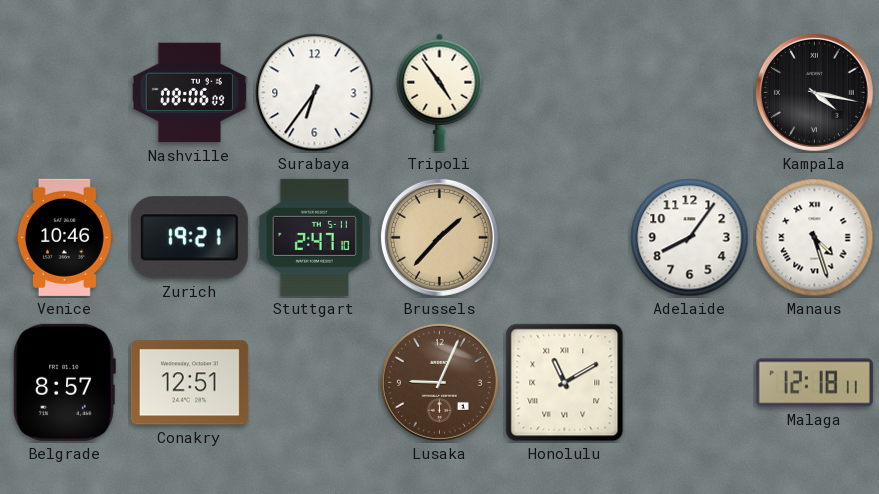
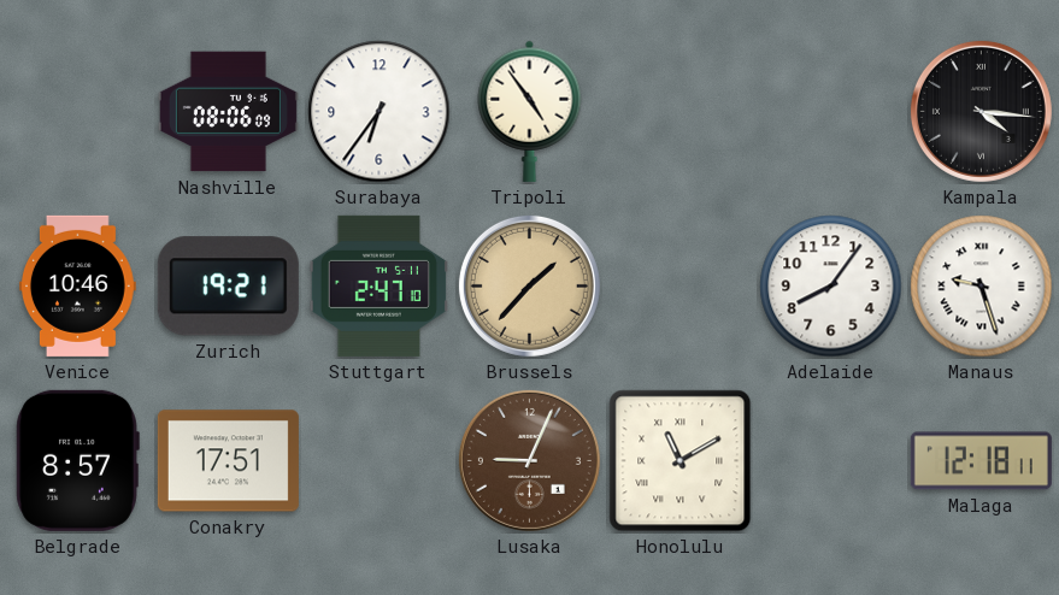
Kampala: 4:17 -> 4:16 (981, 111)
Manaus: 4:27 -> 9:27 (982, 287)
Conakry: 12:51 -> 17:51 (228, 461)
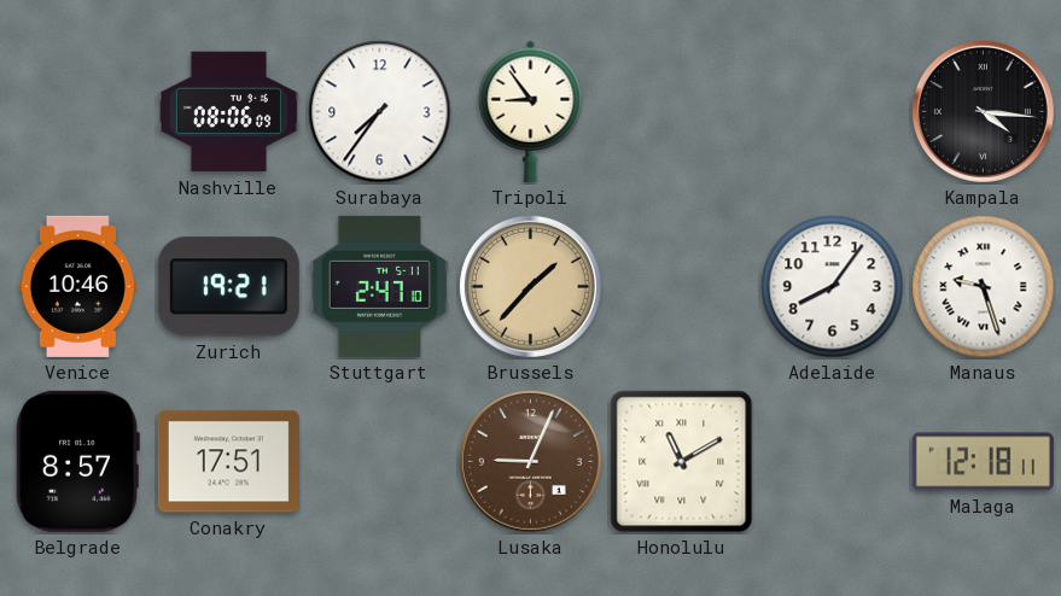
Surabaya: 6:36 -> 7:36 (380, 112)
Tripoli: 4:54 -> 8:54 (531, 111)
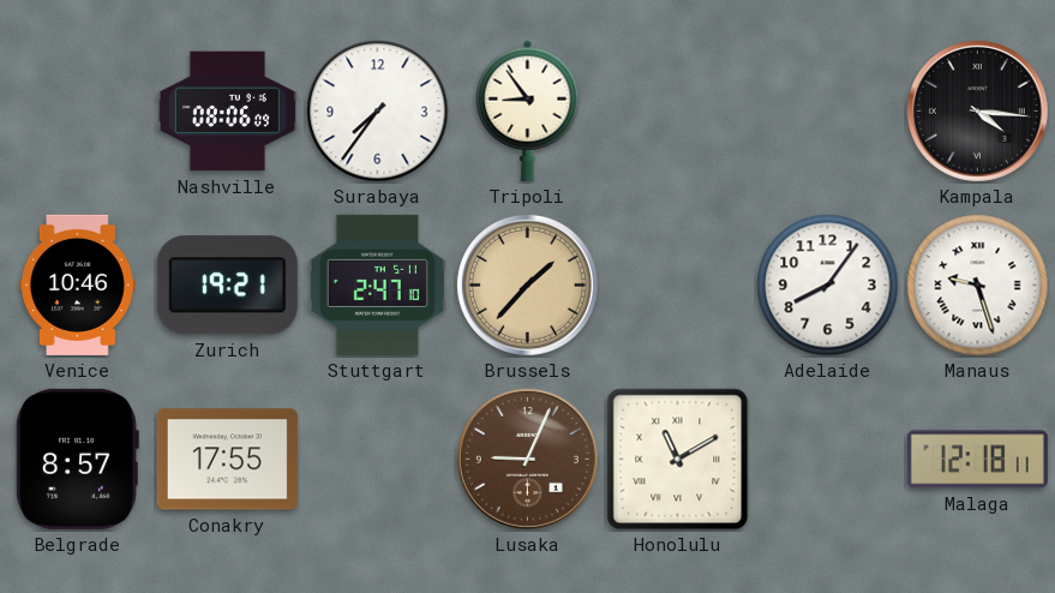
Conakry: 17:51 -> 17:55 (227, 460)
